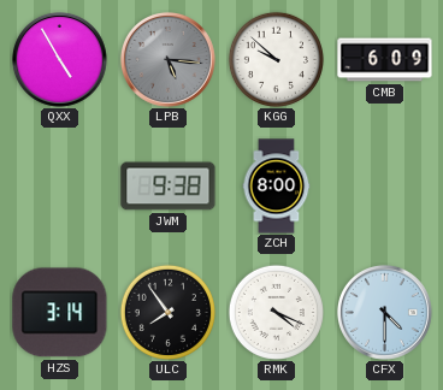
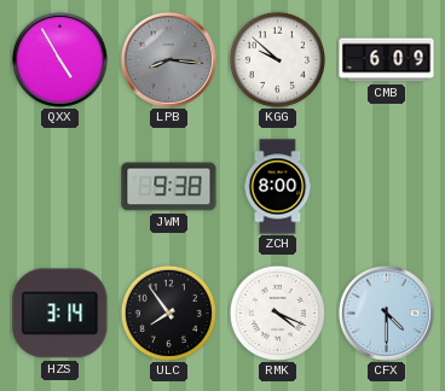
LPB: 5:16 -> 8:16 (168, 59)
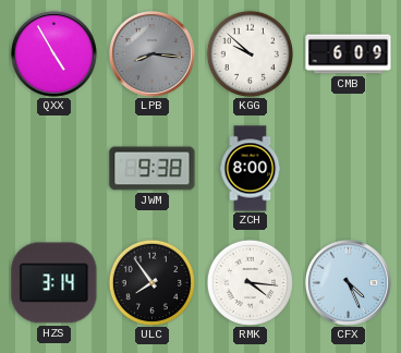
RMK: 4:19 -> 4:16 (250, 282)
CFX: 4:30 -> 4:26 (348, 282)
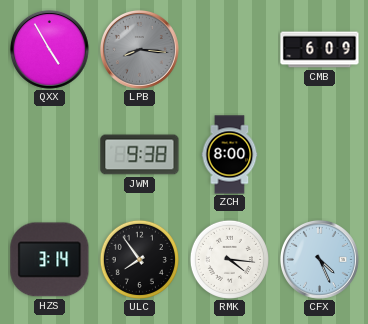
KGG: 9:52 -> none (250, 53)
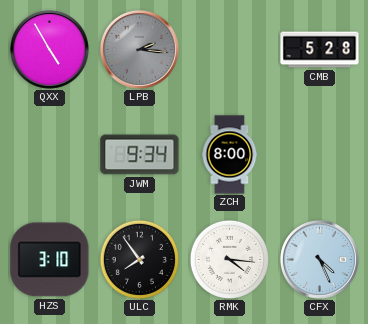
LPB: 8:16 -> 2:16 (139, 49)
CMB: 6:09 -> 5:28 (320, 50)
JWM: 9:38 -> 9:34 (140, 155)
HZS: 3:14 -> 3:10 (50, 260)
